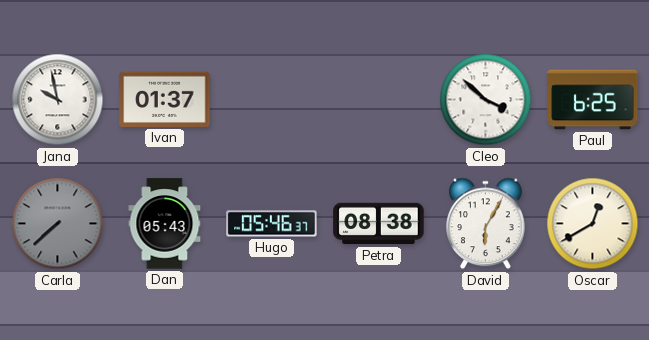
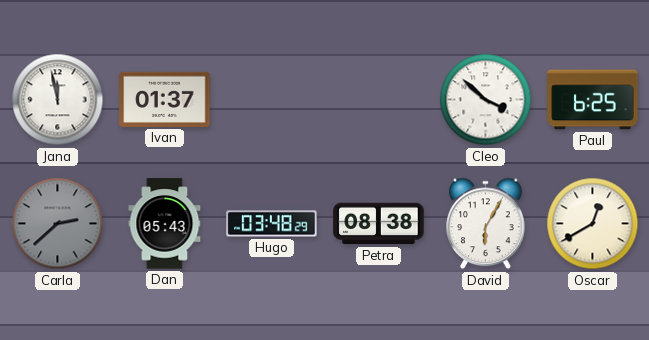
Jana: 9:58 -> 11:58 (58, 100)
Carla: 7:38 -> 2:38 (58, 224)
Hugo: 05:46 -> 03:48 (272, 224)
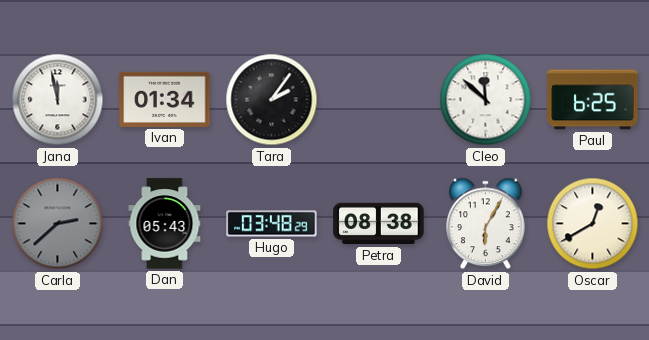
Ivan: 01:37 -> 01:34 (165, 99)
Tara: none -> 2:06 (272, 100)
Cleo: 3:52 -> 11:52 (486, 100)
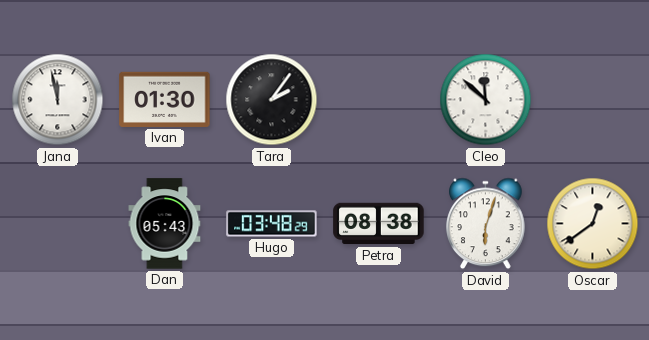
Ivan: 01:34 -> 01:30 (165, 99)
Paul: 6:25 -> none (593, 100)
Carla: 2:38 -> none (58, 224)
David: 6:05 -> 6:03 (486, 224)
Oscar: 12:40 -> 12:39 (593, 224)
